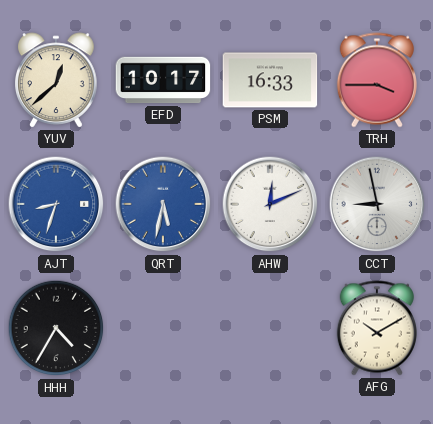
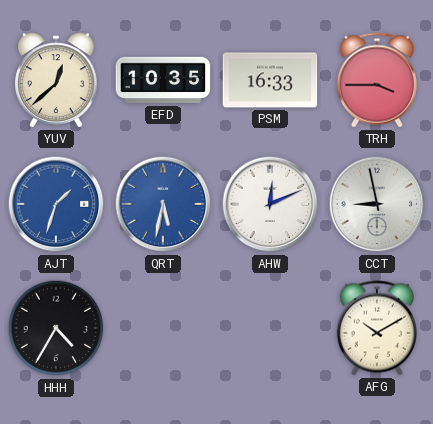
EFD: 10:17 -> 10:35 (163, 80)
AJT: 8:33 -> 1:33 (56, 204)
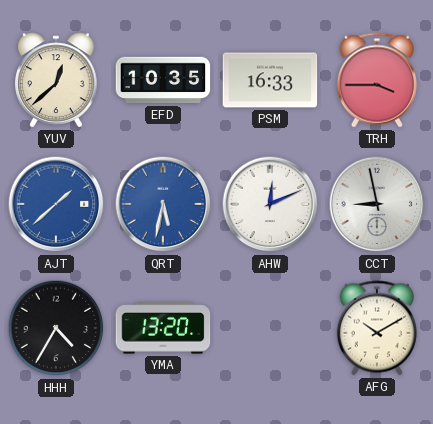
AJT: 1:33 -> 1:38 (56, 204)
YMA: none -> 13:20 (163, 328)
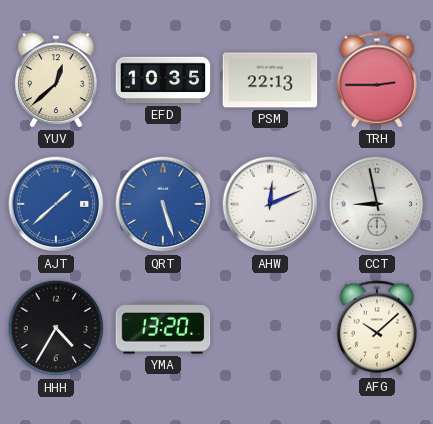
PSM: 16:33 -> 22:13 (270, 80)
TRH: 3:45 -> 2:45 (377, 80)
QRT: 5:32 -> 5:27 (163, 204)
AFG: 10:10 -> 10:08 (377, 328)
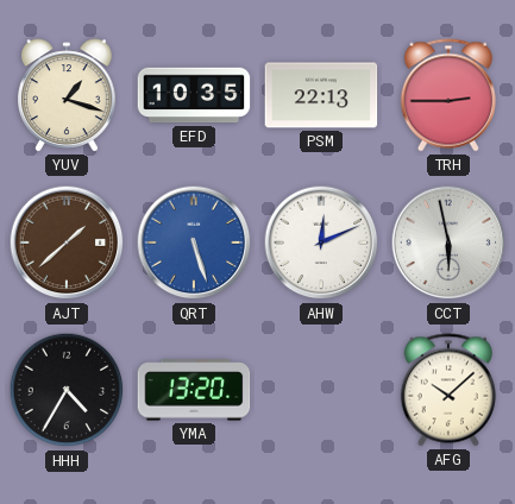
YUV: 12:38 -> 1:18 (68, 95)
AJT dial: blue -> brown (67, 242)
CCT: 8:58 -> 5:58 (448, 242)
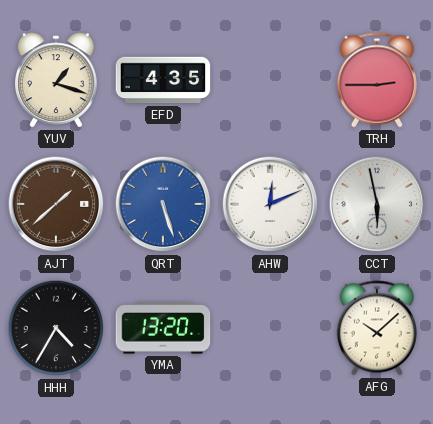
EFD: 10:35 -> 4:35 (163, 80)
PSM: 22:13 -> none (321, 95)
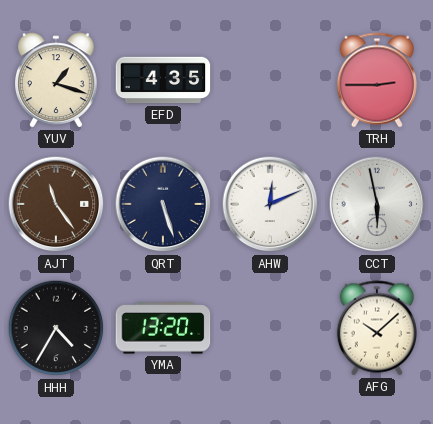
AJT: 1:38 -> 11:24 (56, 204)
QRT dial: blue -> navy (163, 204)
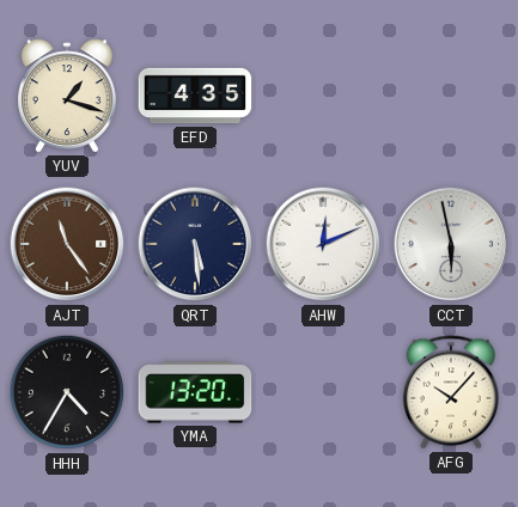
TRH: 2:45 -> none (377, 80)
QRT: 5:27 -> 5:29 (195, 244)
AFG: 10:08 -> 10:07 (451, 392)
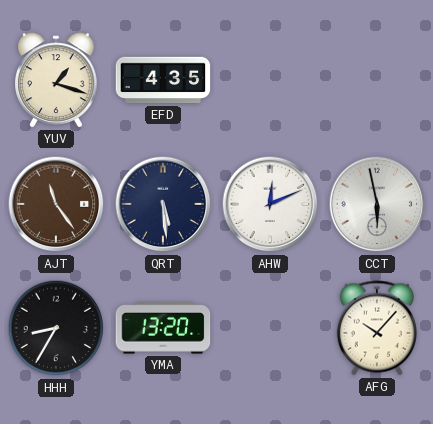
HHH: 4:35 -> 8:35 (56, 328)
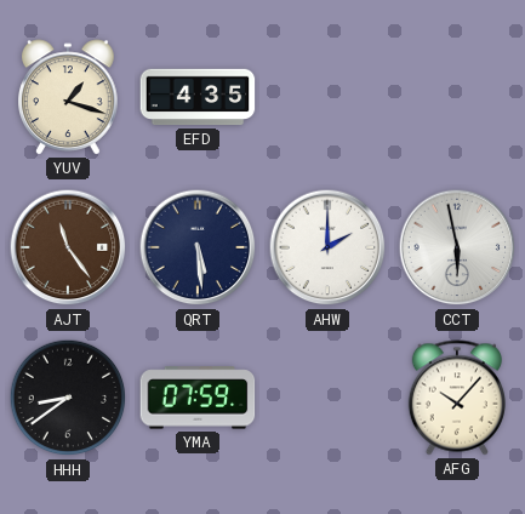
AHW: 12:11 -> 2:00 (327, 247)
HHH: 8:35 -> 8:39 (68, 398)
YMA: 13:20 -> 07:59 (198, 398)
